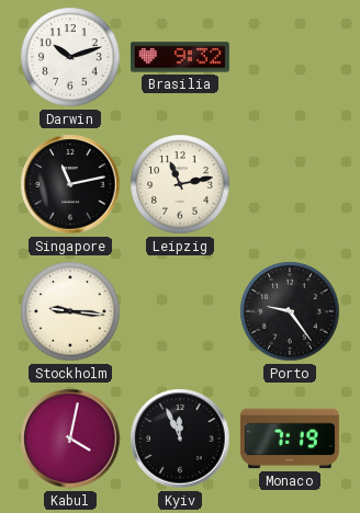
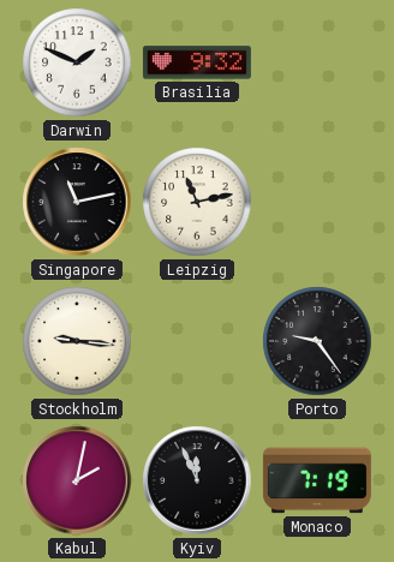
Darwin: 10:12 -> 1:49 (77, 62)
Kabul: 4:02 -> 2:02 (77, 480)
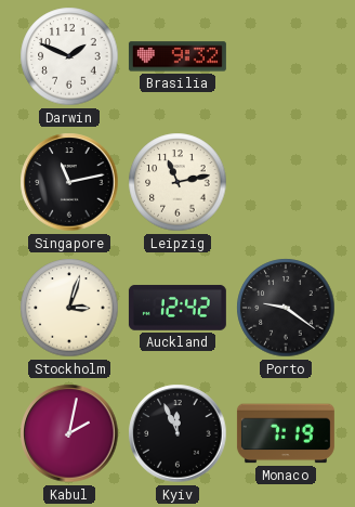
Stockholm: 9:16 -> 3:03 (69, 308)
Auckland: none -> 12:42 (177, 308)
Porto: 9:24 -> 9:21 (286, 308)
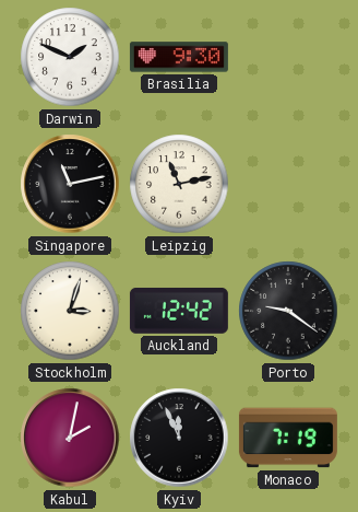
Brasilia: 9:32 -> 9:30 (179, 57)
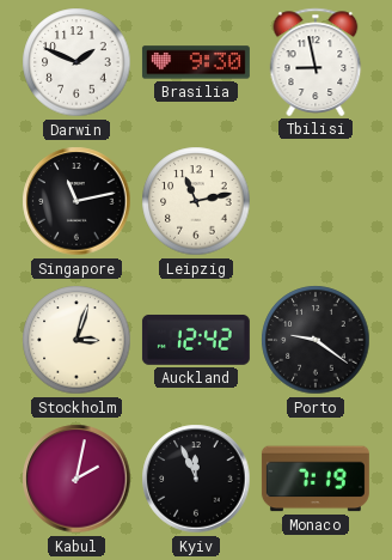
Tbilisi: none -> 8:58 (316, 62)
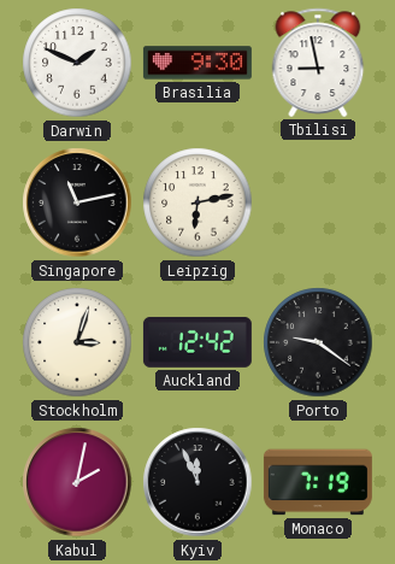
Leipzig: 11:13 -> 6:13 (197, 202)
